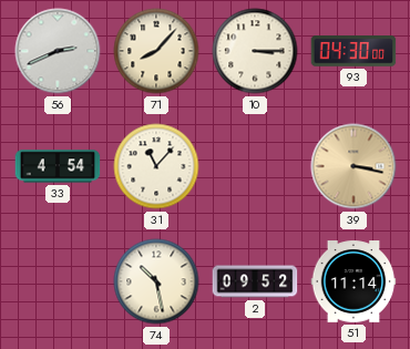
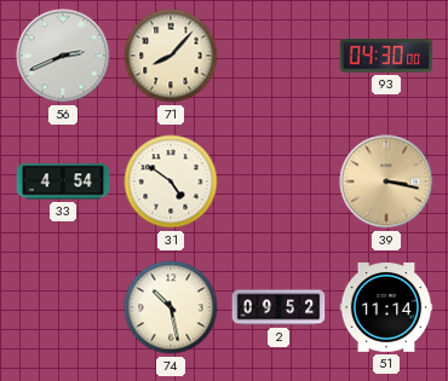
10: 3:15 -> none (255, 51)
31: 11:07 -> 4:51 (171, 181)
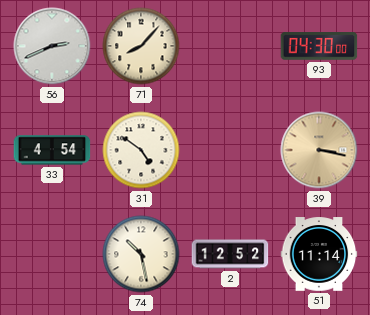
2: 09:52 -> 12:52 (230, 254)
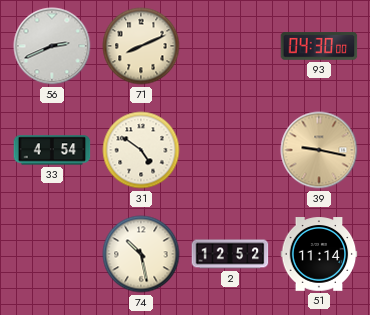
71: 8:07 -> 8:11 (141, 46)
39: 3:17 -> 9:17 (319, 150)
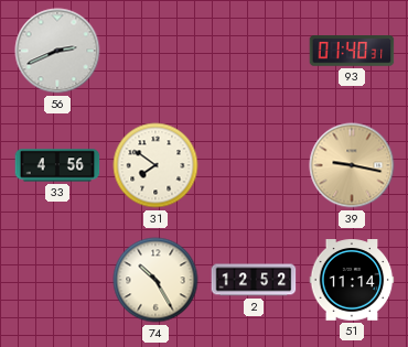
71: 8:11 -> none (141, 46)
93: 04:30 -> 01:40 (352, 51)
33: 4:54 -> 4:56 (57, 165)
31: 4:51 -> 7:51 (155, 165)
74: 10:28 -> 10:25 (155, 280)
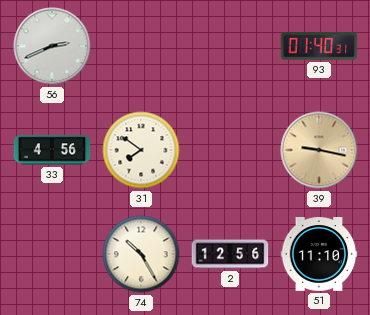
2: 12:52 -> 12:56 (230, 254)
51: 11:14 -> 11:10 (319, 254)
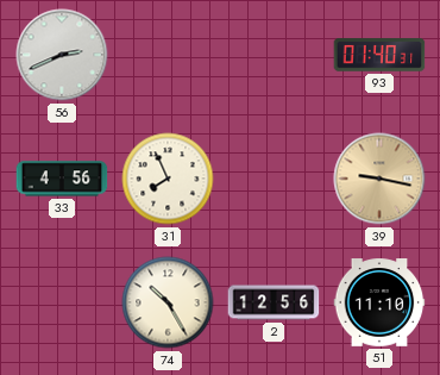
31: 7:51 -> 7:56 (168, 179)
